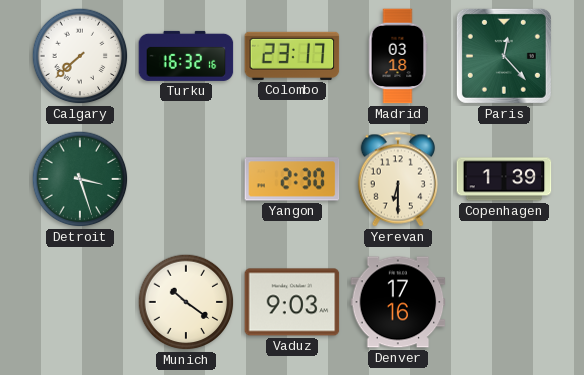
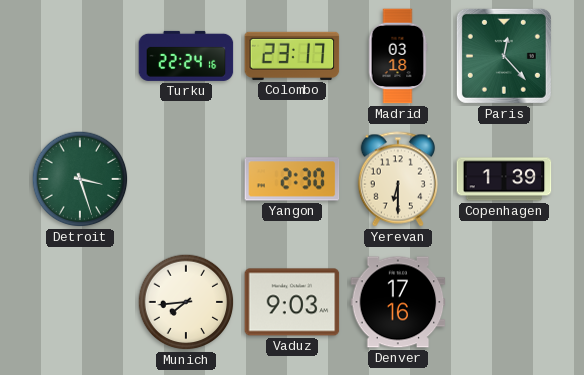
Calgary: 7:38 -> none (80, 56)
Turku: 16:32 -> 22:24 (186, 56)
Munich: 10:21 -> 7:44 (186, 302)
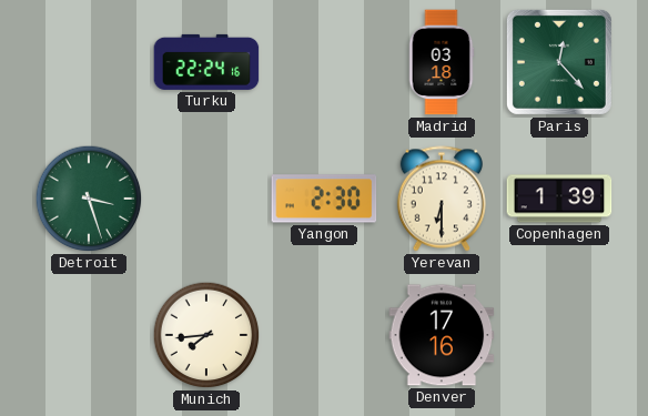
Colombo: 23:17 -> none (292, 56)
Vaduz: 9:03 -> none (292, 302)
